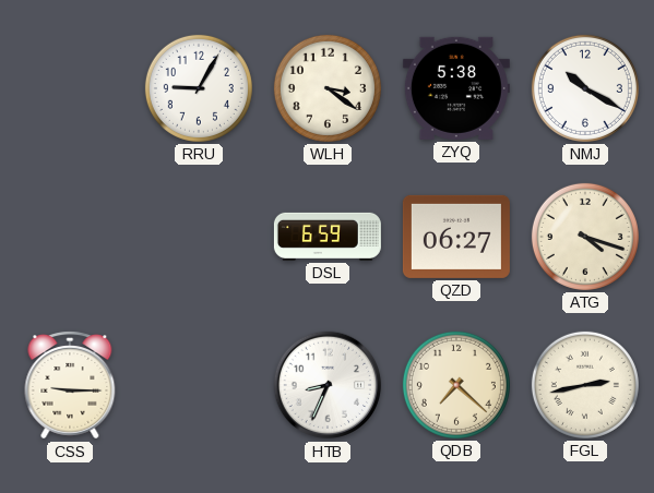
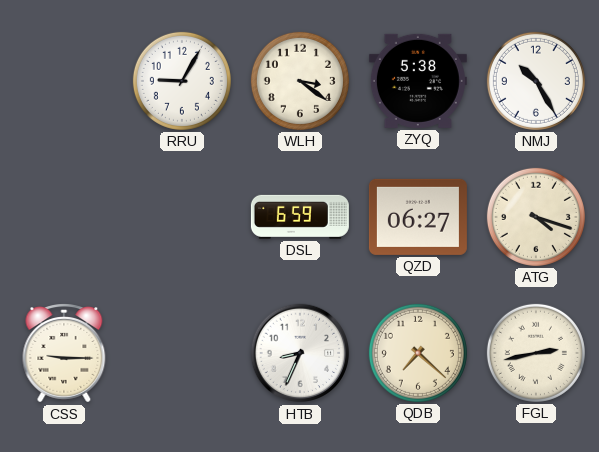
NMJ: 10:20 -> 10:25 (536, 81)
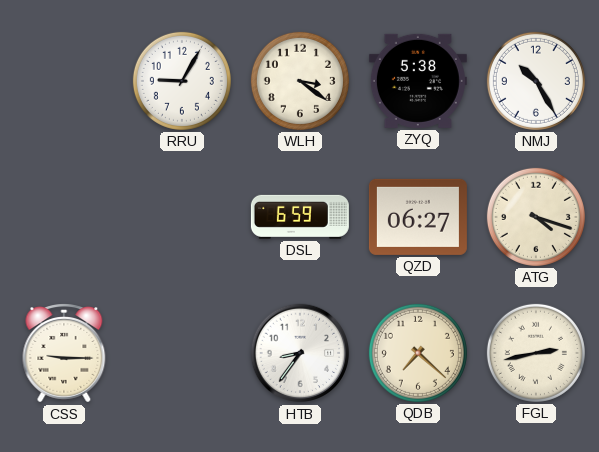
HTB: 8:34 -> 8:36 (300, 353)
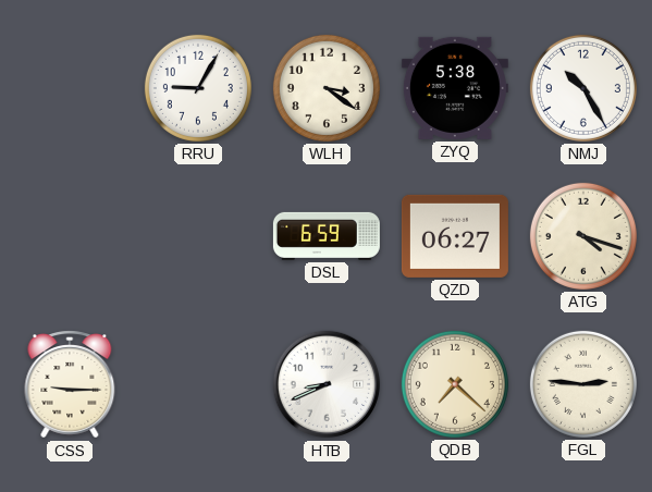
HTB: 8:36 -> 8:41 (327, 384)
FGL: 2:43 -> 2:46 (583, 384)
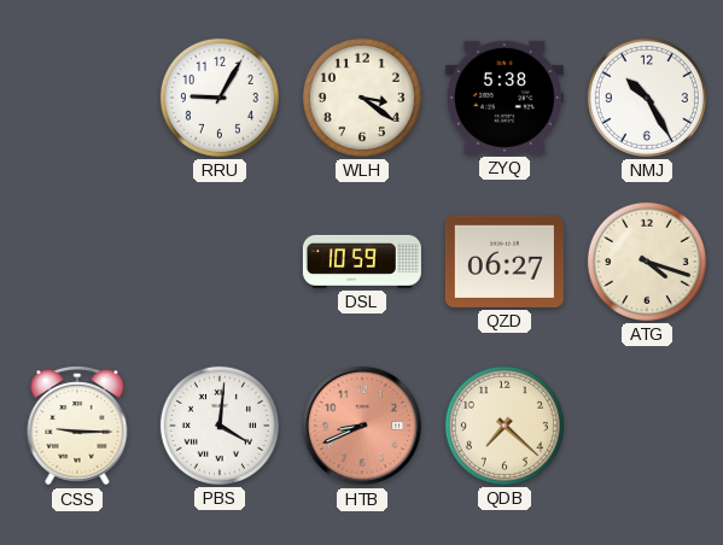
DSL: 6:59 -> 10:59 (362, 262)
PBS: none -> 4:01 (220, 426)
HTB dial: white -> salmon (362, 426)
FGL: 2:46 -> none (583, 384)
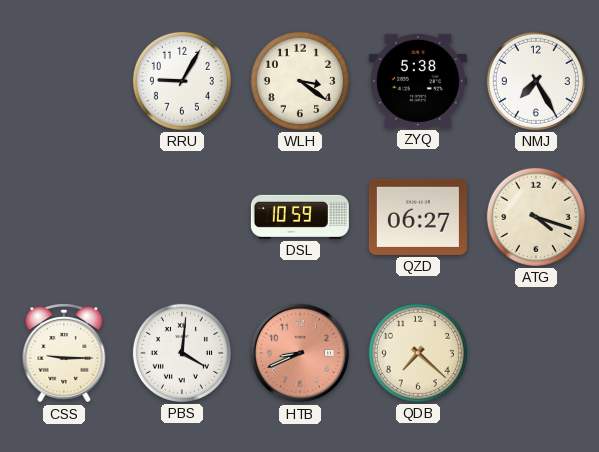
NMJ: 10:25 -> 7:25 (536, 81)
